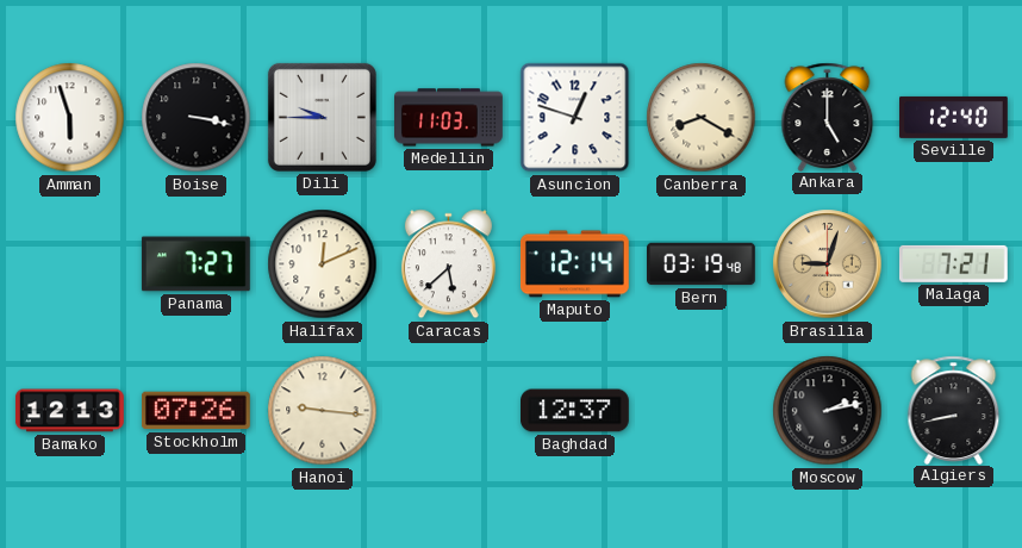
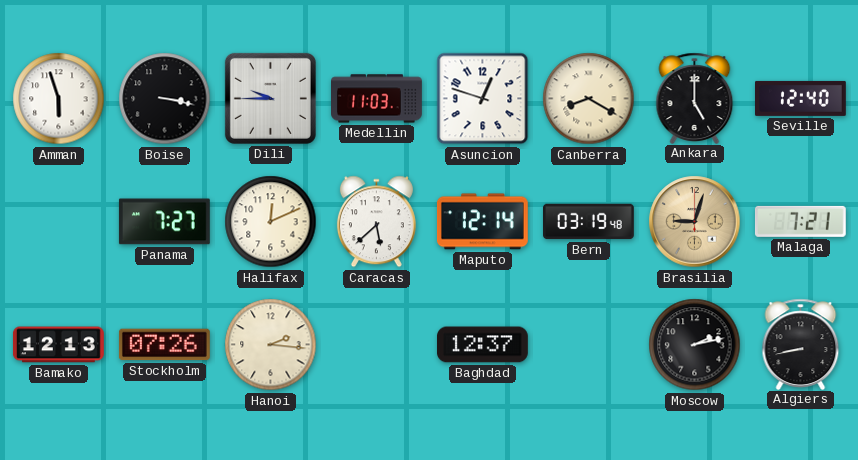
Hanoi: 9:16 -> 2:16 (271, 345)
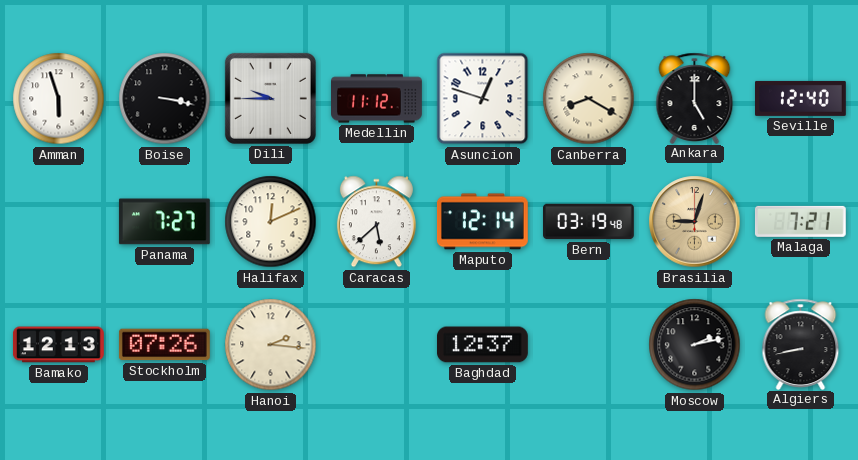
Medellin: 11:03 -> 11:12 (377, 99)
